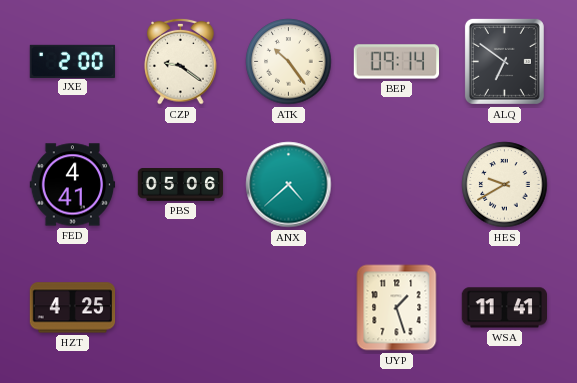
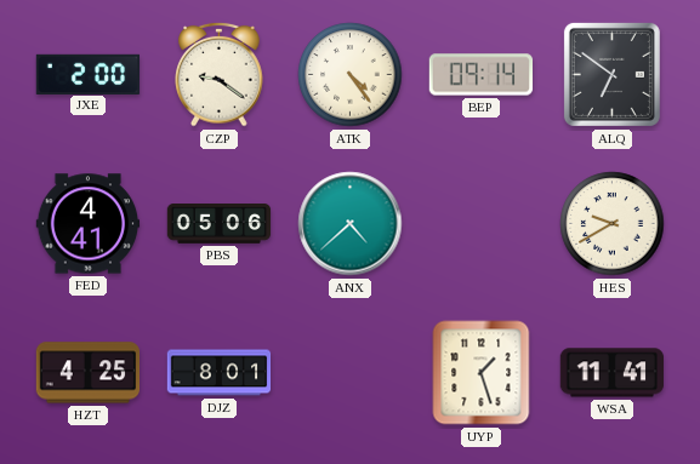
ATK: 10:24 -> 4:24 (351, 75)
DJZ: none -> 8:01 (220, 373)
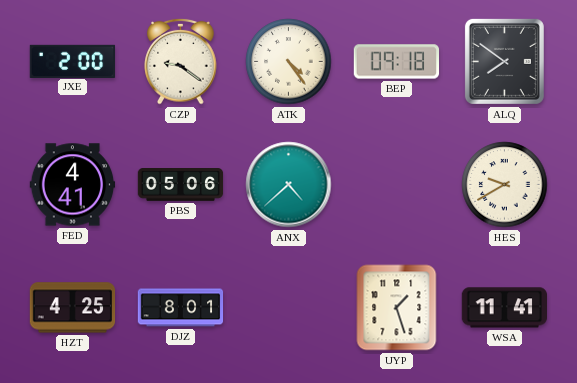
BEP: 09:14 -> 09:18 (397, 62)
ALQ: 6:51 -> 7:51 (504, 61)
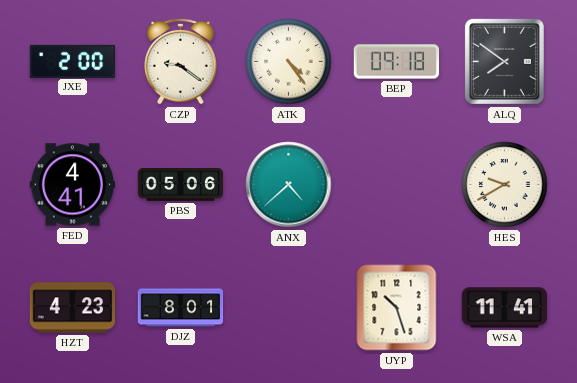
HZT: 4:25 -> 4:23 (73, 308)
UYP: 1:27 -> 10:27 (397, 308)
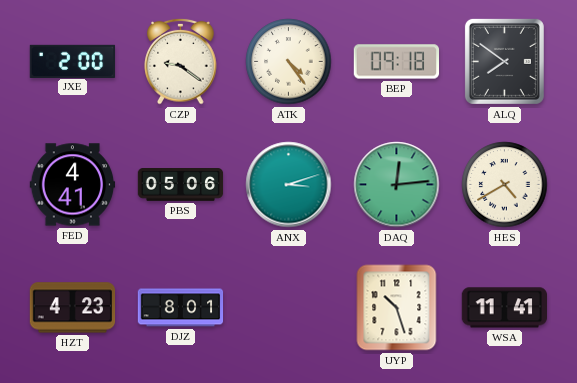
ANX: 4:38 -> 3:12 (289, 185)
DAQ: none -> 12:14 (397, 185)
HES: 9:40 -> 4:40 (505, 185)
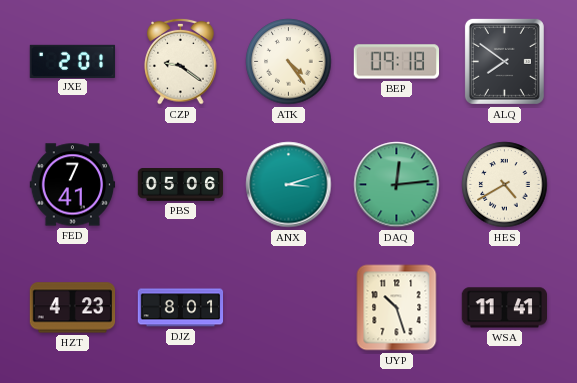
JXE: 2:00 -> 2:01 (73, 61)
FED: 4:41 -> 7:41 (73, 185)
